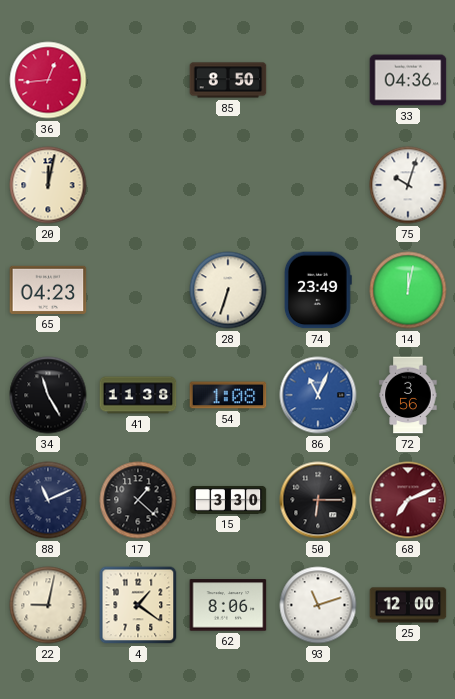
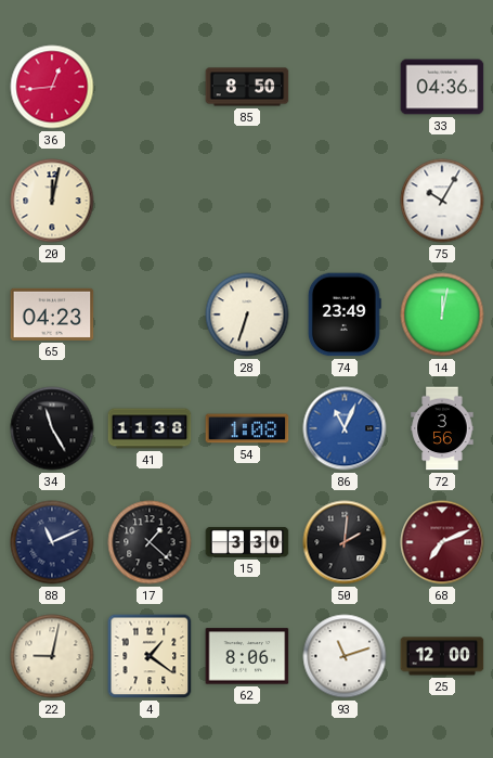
75: 10:03 -> 10:05 (442, 201)
50: 6:15 -> 2:01 (345, 542)
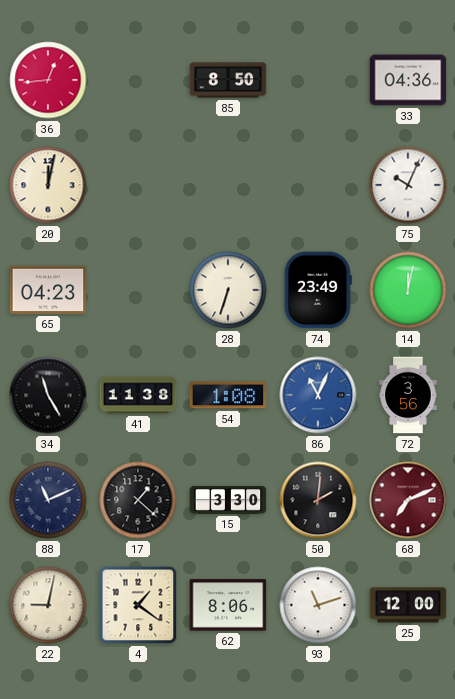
75: 10:05 -> 10:04 (408, 185)
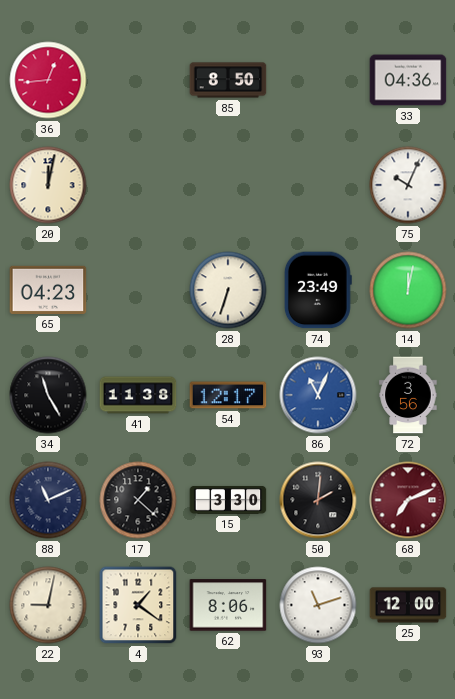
54: 1:08 -> 12:17 (228, 395)
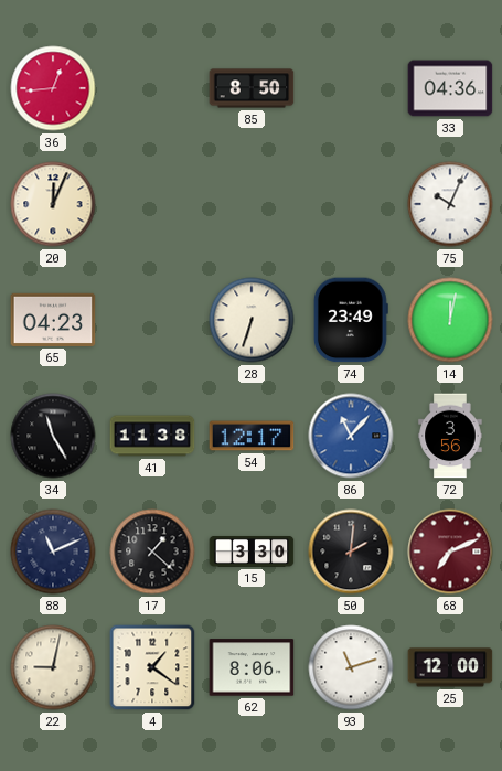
20: 12:02 -> 12:04 (53, 204)
86: 11:04 -> 11:07 (351, 436)
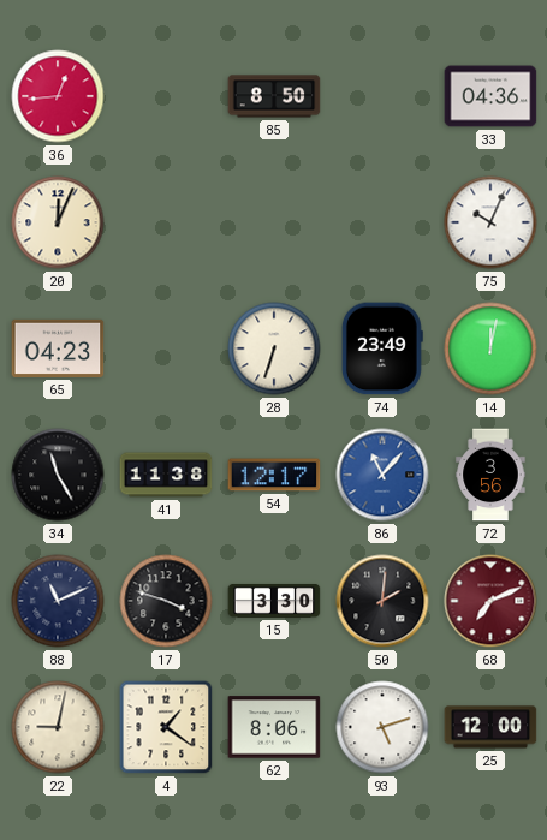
17: 1:22 -> 3:48 (166, 601)
93: 11:12 -> 5:12 (382, 727)
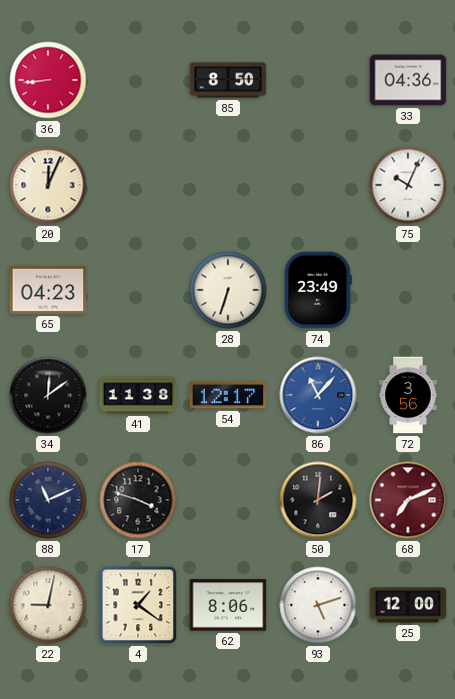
36: 12:44 -> 8:44 (48, 80)
14: 12:02 -> none (490, 348)
34: 11:25 -> 12:09 (48, 395)
15: 3:30 -> none (274, 601)
